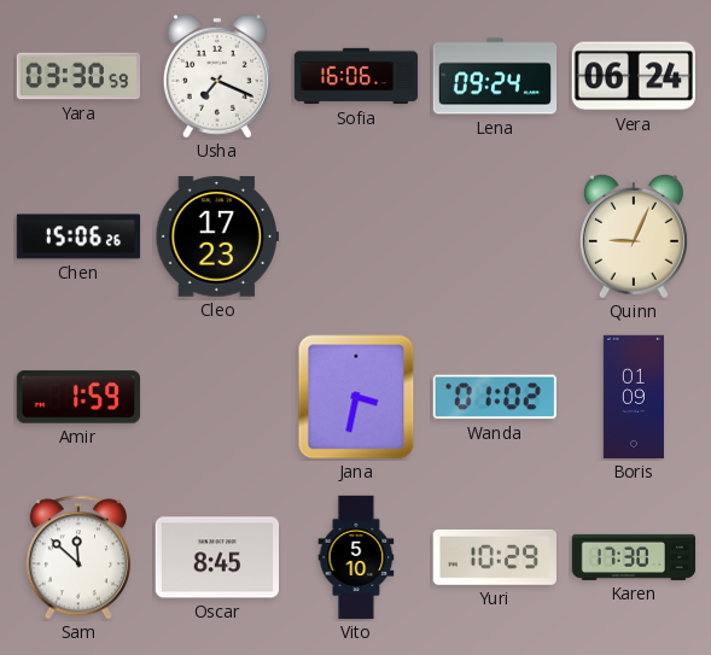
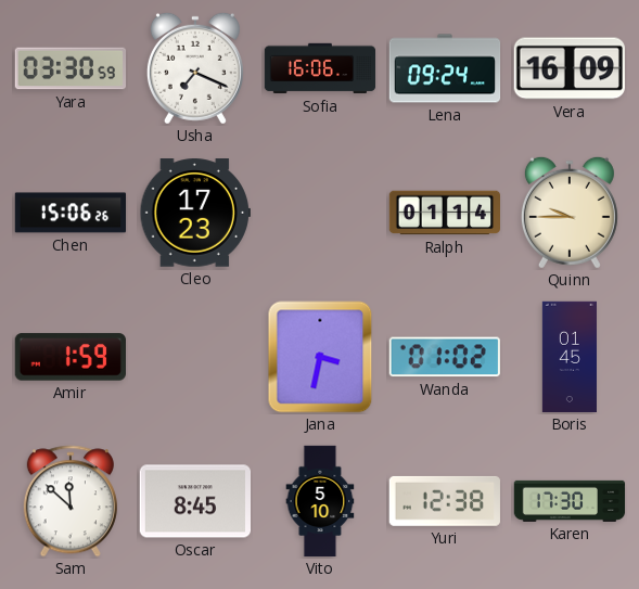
Vera: 06:24 -> 16:09 (568, 68)
Ralph: none -> 01:14 (444, 213)
Quinn: 9:04 -> 9:45 (570, 213)
Boris: 01:09 -> 01:45 (570, 357)
Yuri: 10:29 -> 12:38 (445, 501)
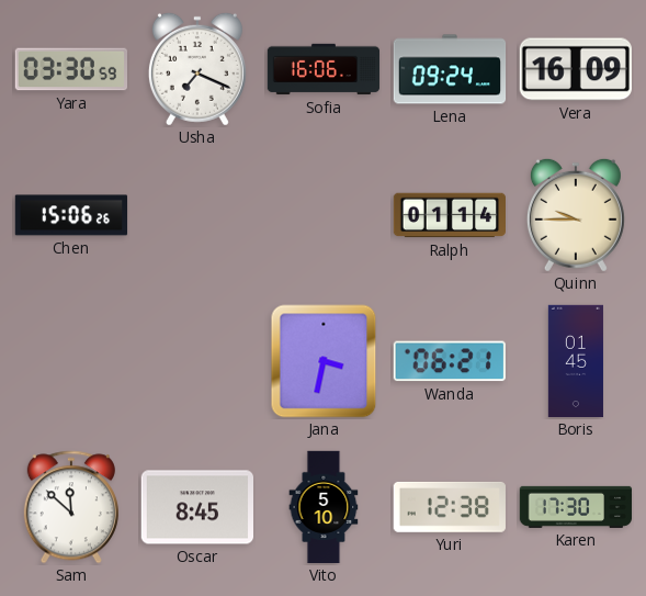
Cleo: 17:23 -> none (194, 213)
Amir: 1:59 -> none (69, 357)
Wanda: 01:02 -> 06:21 (450, 361)
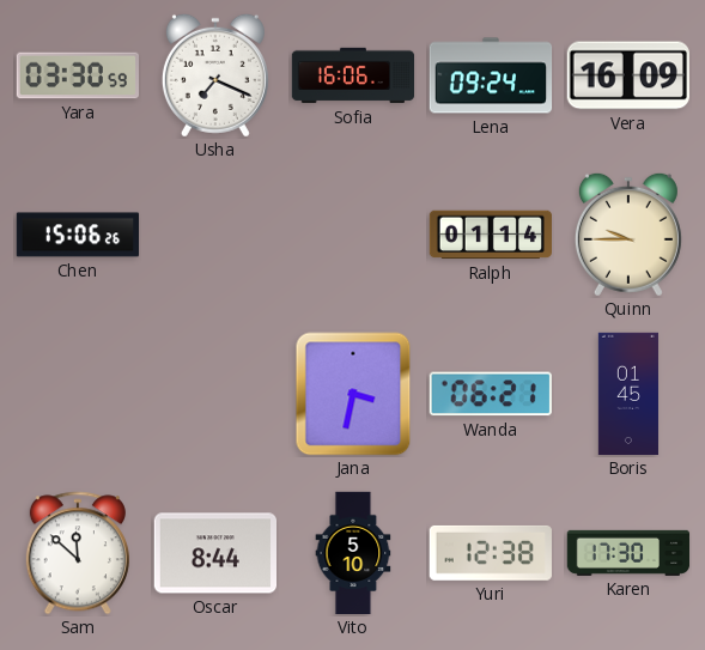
Oscar: 8:45 -> 8:44 (214, 553)
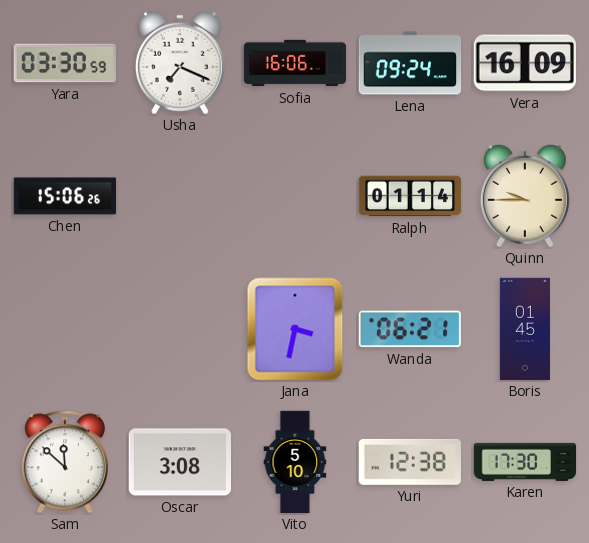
Oscar: 8:44 -> 3:08 (179, 462)
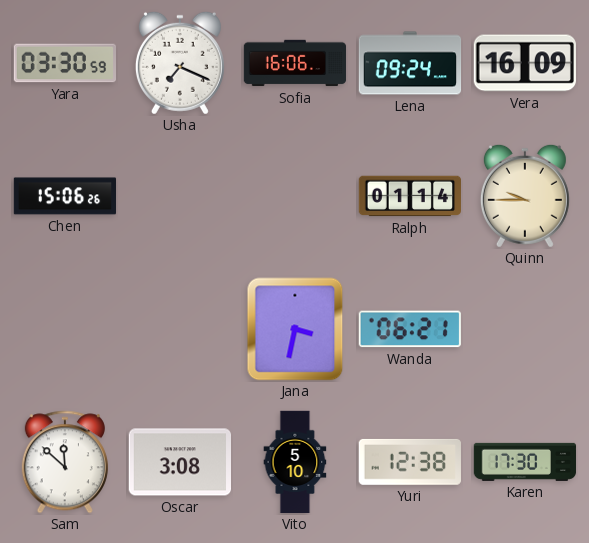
Boris: 01:45 -> none (525, 329)
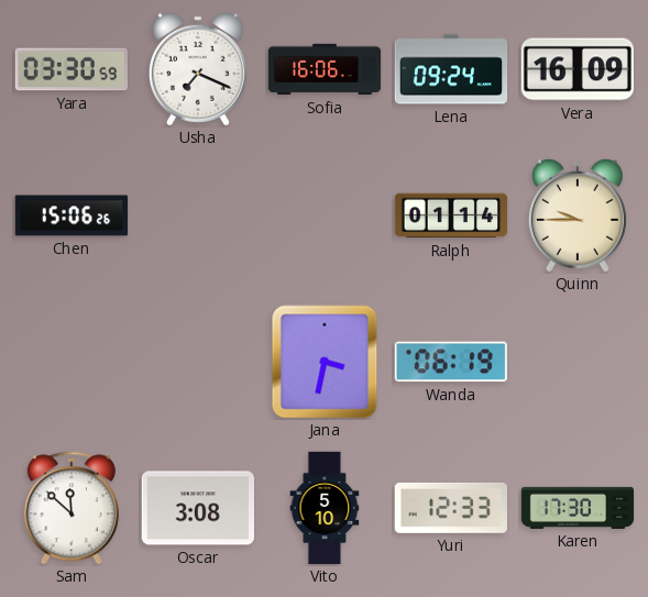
Wanda: 06:21 -> 06:19 (451, 362)
Yuri: 12:38 -> 12:33 (451, 508)
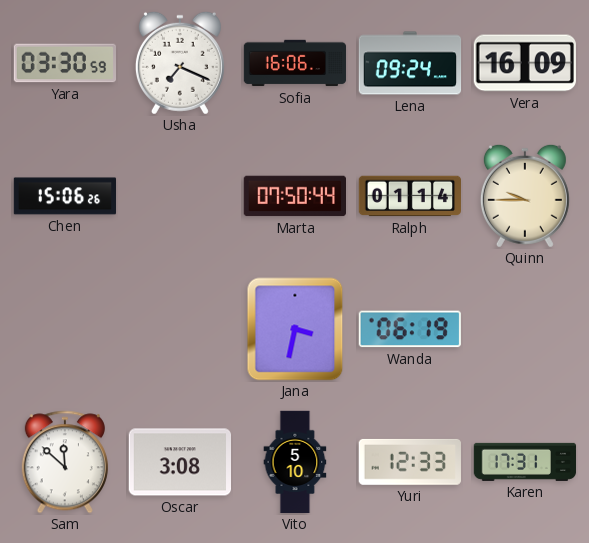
Marta: none -> 07:50 (294, 196)
Karen: 17:30 -> 17:31 (525, 462)
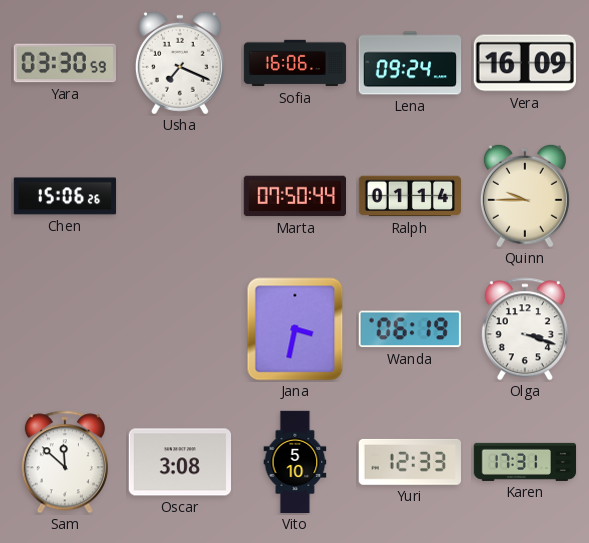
Olga: none -> 3:18 (525, 329)
